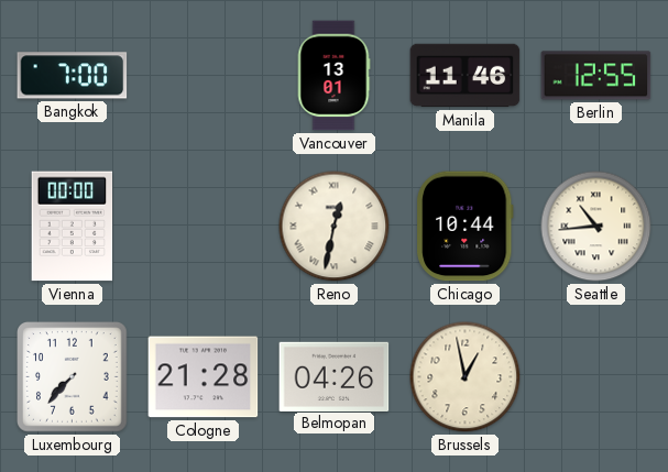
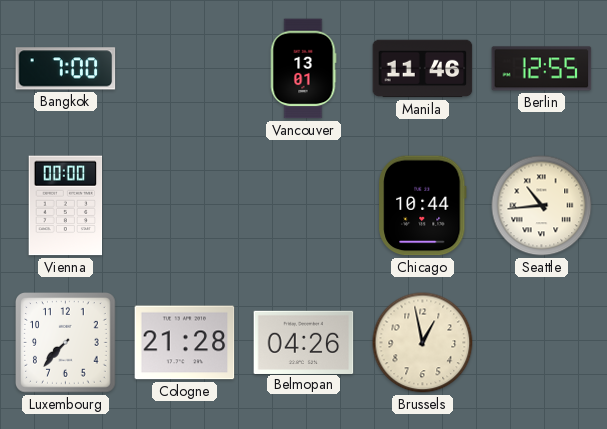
Reno: 12:32 -> none (335, 227)
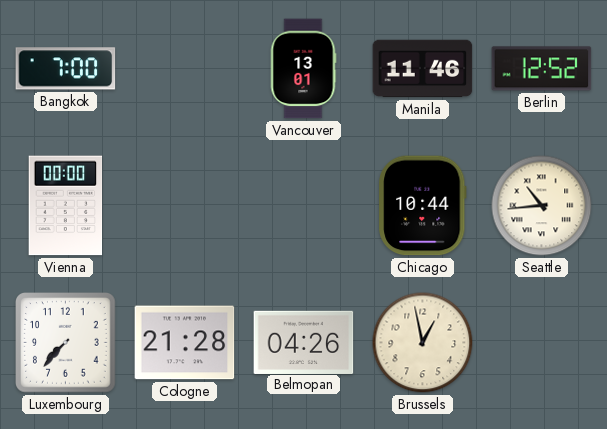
Berlin: 12:55 -> 12:52 (542, 69)
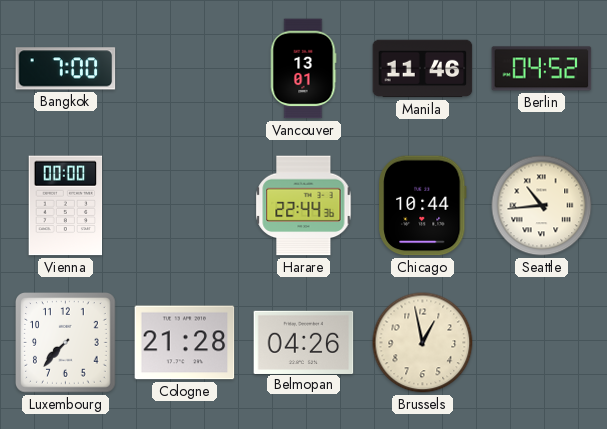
Berlin: 12:52 -> 04:52 (542, 69)
Harare: none -> 22:44 (304, 206)
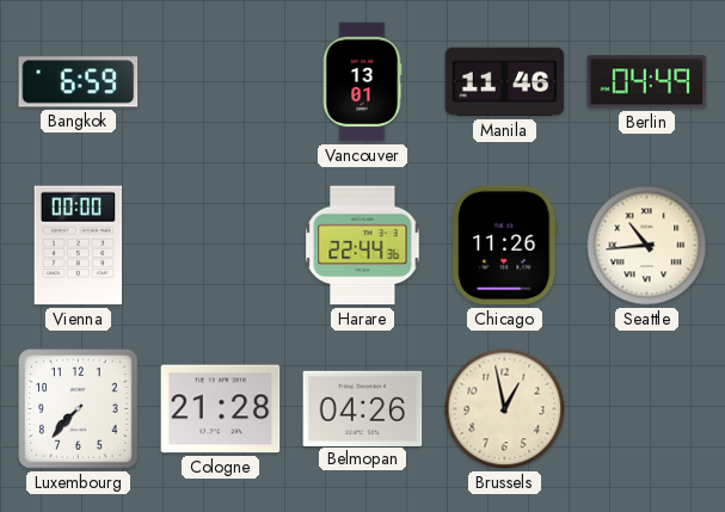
Bangkok: 7:00 -> 6:59 (79, 82)
Berlin: 04:52 -> 04:49 (647, 82)
Chicago: 10:44 -> 11:26 (505, 246)
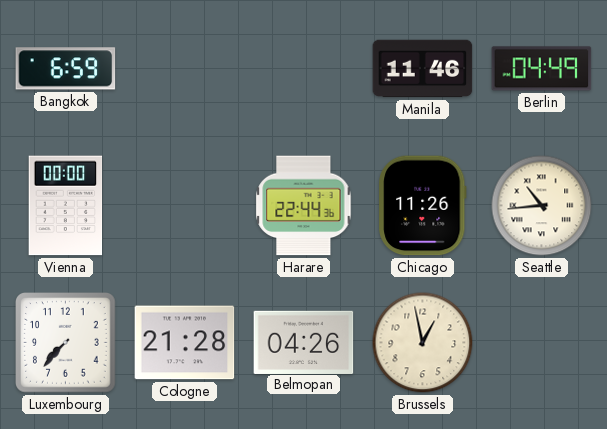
Vancouver: 13:01 -> none (362, 82)
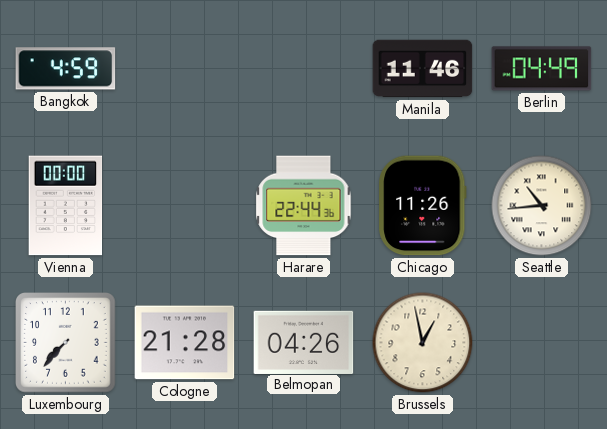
Bangkok: 6:59 -> 4:59 (66, 69)
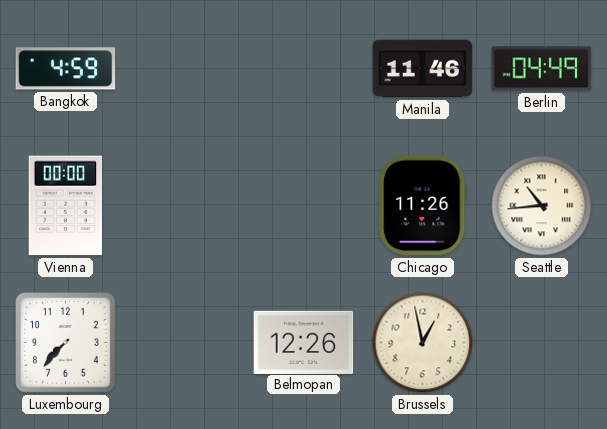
Harare: 22:44 -> none (304, 206)
Cologne: 21:28 -> none (185, 343)
Belmopan: 04:26 -> 12:26 (304, 342)
